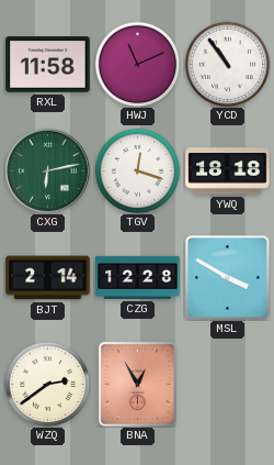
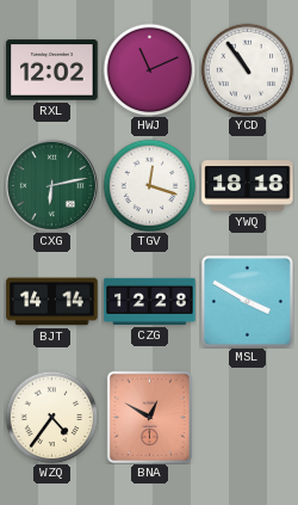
RXL: 11:58 -> 12:02 (52, 70)
BJT: 2:14 -> 14:14 (52, 302)
WZQ: 2:39 -> 4:36 (51, 417)
BNA: 12:55 -> 12:50 (149, 417)
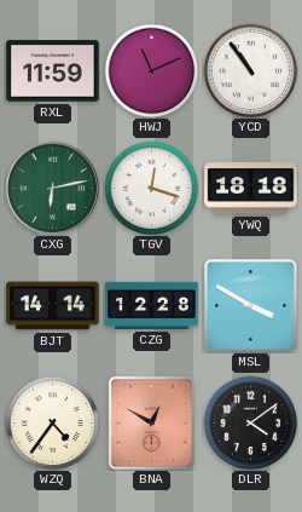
RXL: 12:02 -> 11:59 (53, 71)
DLR: none -> 4:09 (250, 422)
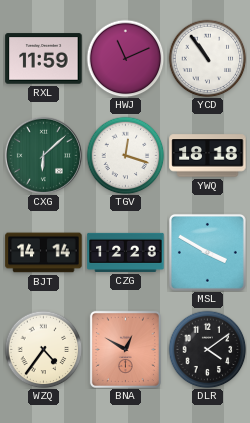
CXG: 6:13 -> 6:08 (43, 155)
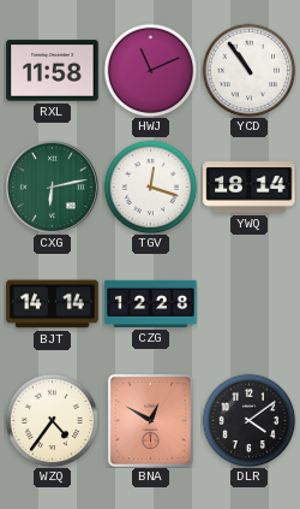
RXL: 11:59 -> 11:58 (53, 71)
CXG: 6:08 -> 6:13 (52, 187)
YWQ: 18:18 -> 18:14 (250, 188)
MSL: 3:50 -> none (207, 252)
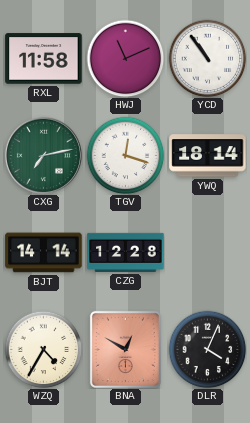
CXG: 6:13 -> 7:13 (43, 155)
WZQ: 4:36 -> 4:35 (43, 349)
DLR: 4:09 -> 4:04 (207, 349)
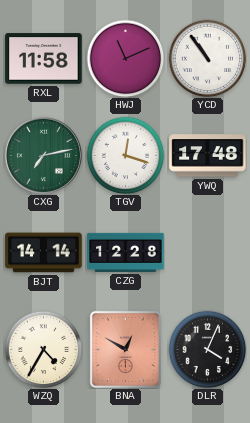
YWQ: 18:14 -> 17:48 (208, 156)
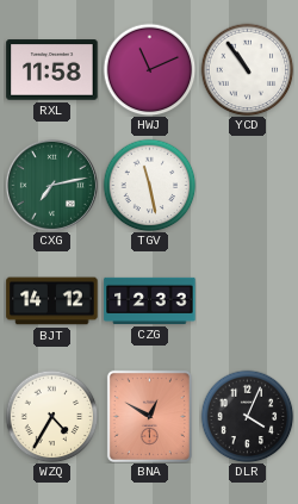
TGV: 12:18 -> 11:28 (149, 185)
YWQ: 17:48 -> none (208, 156)
BJT: 14:14 -> 14:12 (52, 301)
CZG: 12:28 -> 12:33 (150, 300)
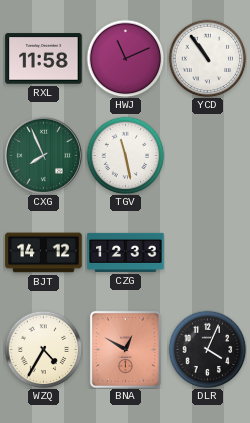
CXG: 7:13 -> 7:56 (43, 155)
